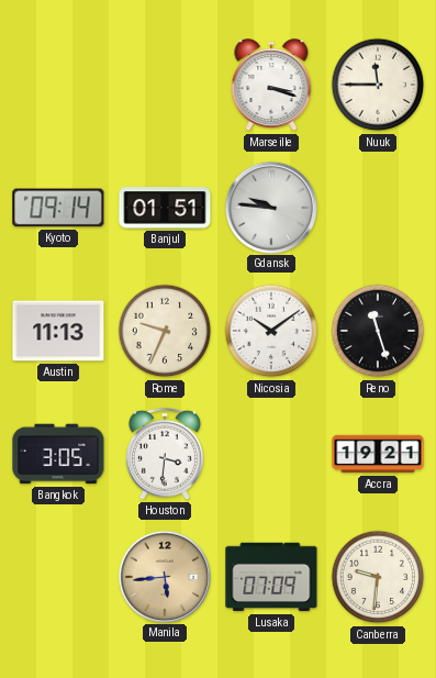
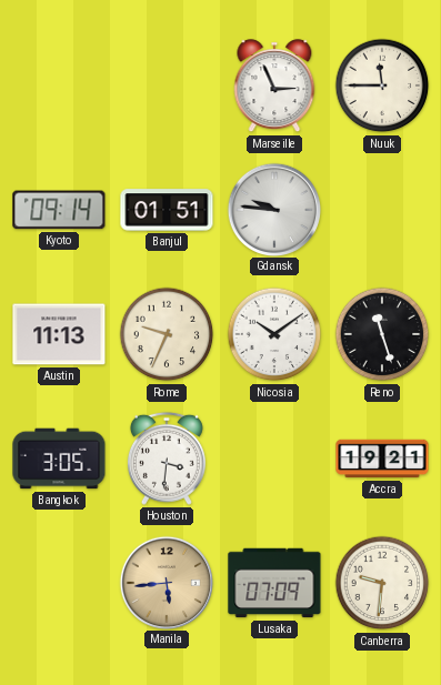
Marseille: 3:18 -> 2:56 (274, 87)
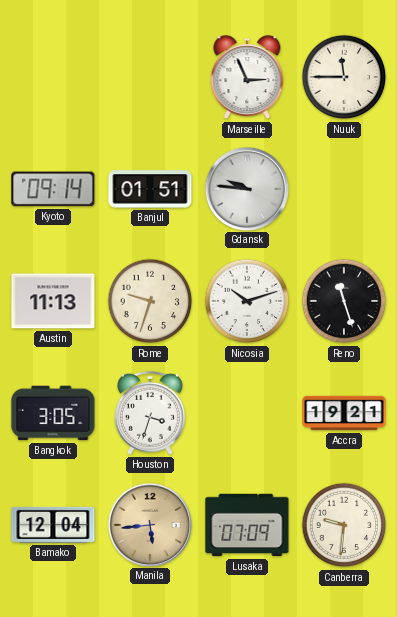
Rome: 9:34 -> 9:33 (150, 301)
Nicosia: 10:09 -> 10:12 (247, 301)
Houston: 3:31 -> 3:33 (150, 413)
Bamako: none -> 12:04 (53, 525)
